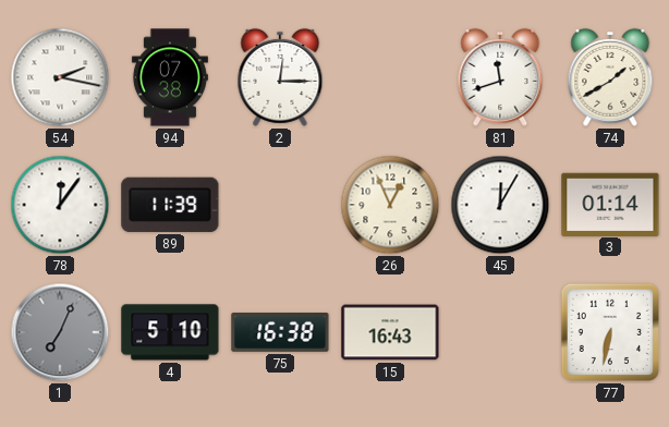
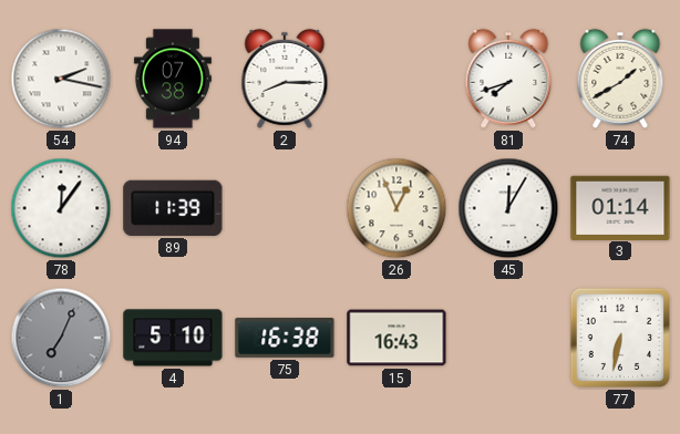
2: 12:15 -> 8:15 (285, 79)
81: 11:42 -> 7:42 (508, 79)
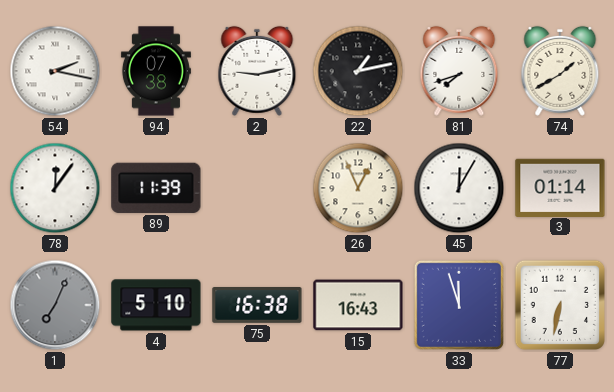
2: 8:15 -> 9:13 (257, 71)
22: none -> 1:13 (358, 71)
33: none -> 11:57 (459, 305)
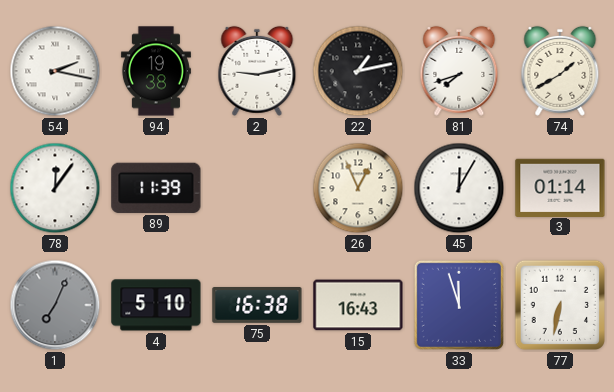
94: 07:38 -> 19:38 (156, 71)
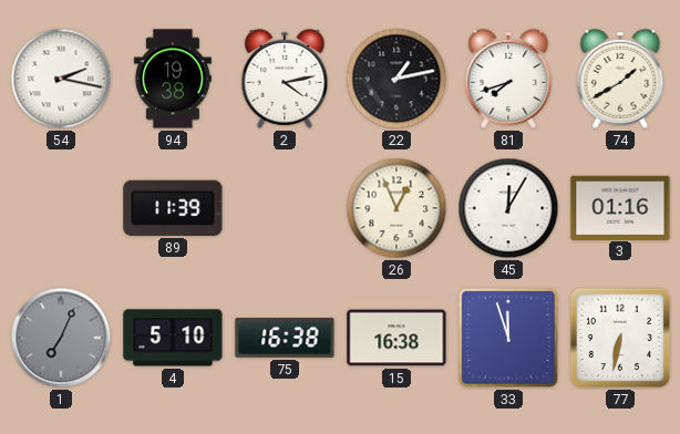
2: 9:13 -> 4:13 (285, 79)
78: 12:06 -> none (55, 188)
3: 01:14 -> 01:16 (620, 207)
15: 16:43 -> 16:38 (396, 338)
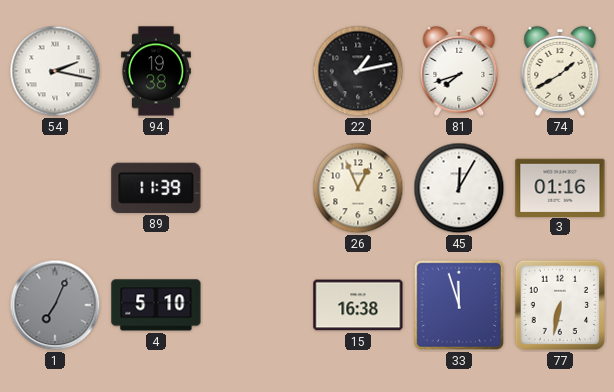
2: 4:13 -> none (285, 79)
75: 16:38 -> none (285, 339)
